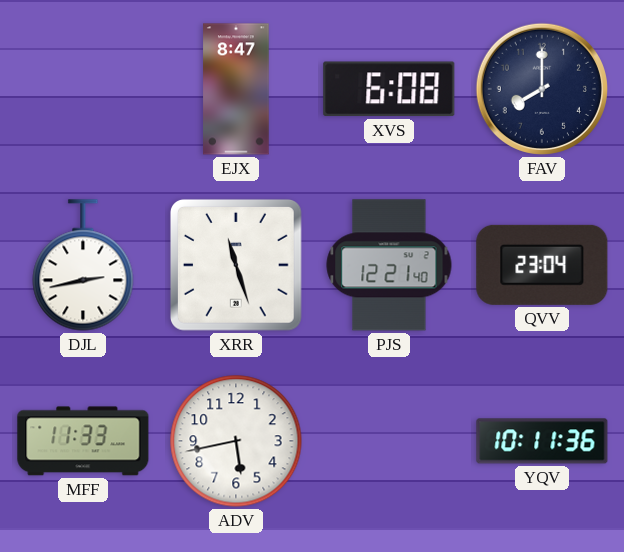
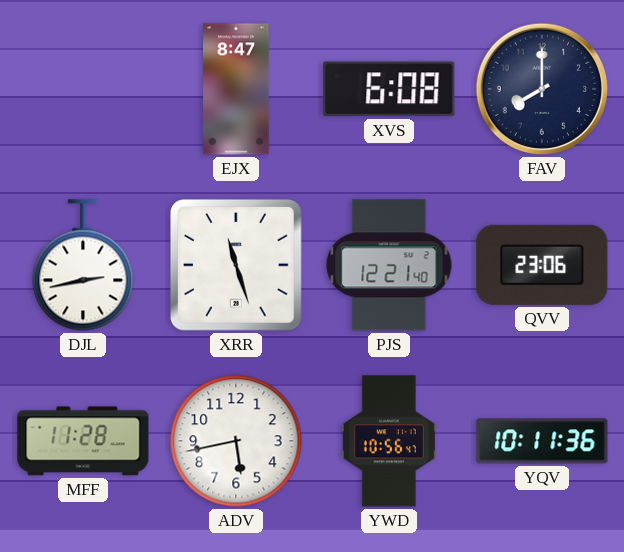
QVV: 23:04 -> 23:06 (542, 265)
MFF: 11:33 -> 11:28 (83, 441)
YWD: none -> 10:56 (389, 441)
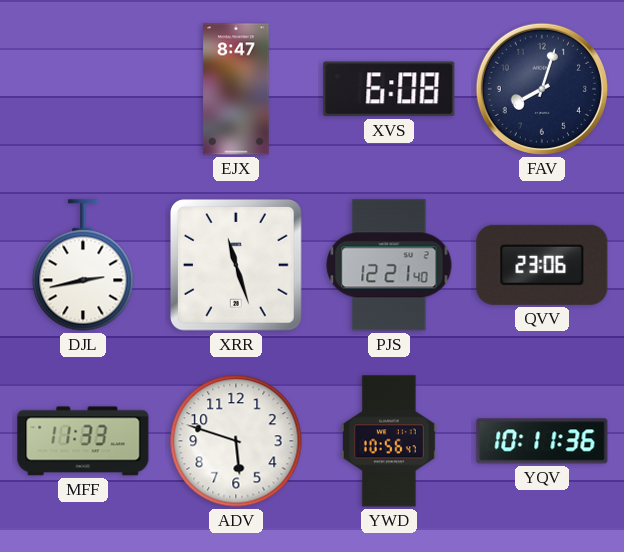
FAV: 8:00 -> 8:03 (542, 89)
MFF: 11:28 -> 11:33 (83, 441)
ADV: 5:43 -> 5:48 (236, 441)
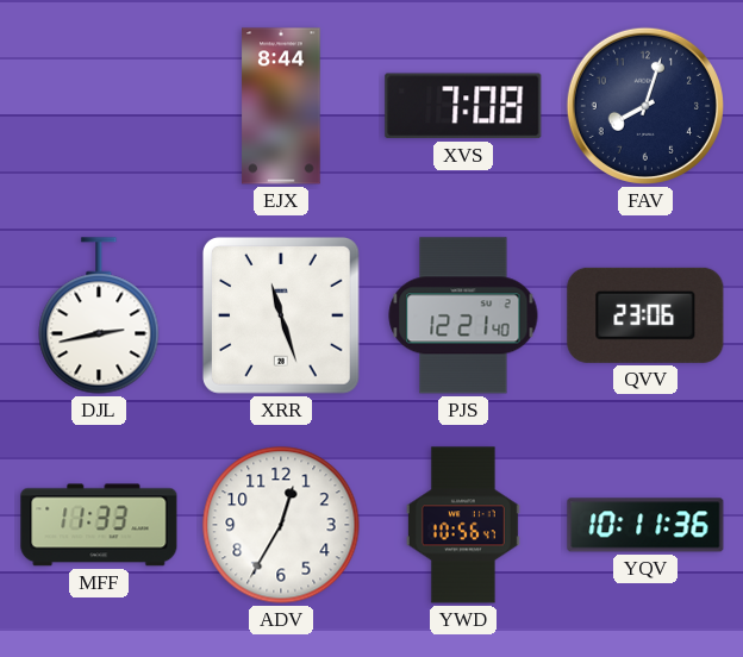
EJX: 8:47 -> 8:44 (281, 106)
XVS: 6:08 -> 7:08 (463, 106)
ADV: 5:48 -> 12:35 (281, 525)
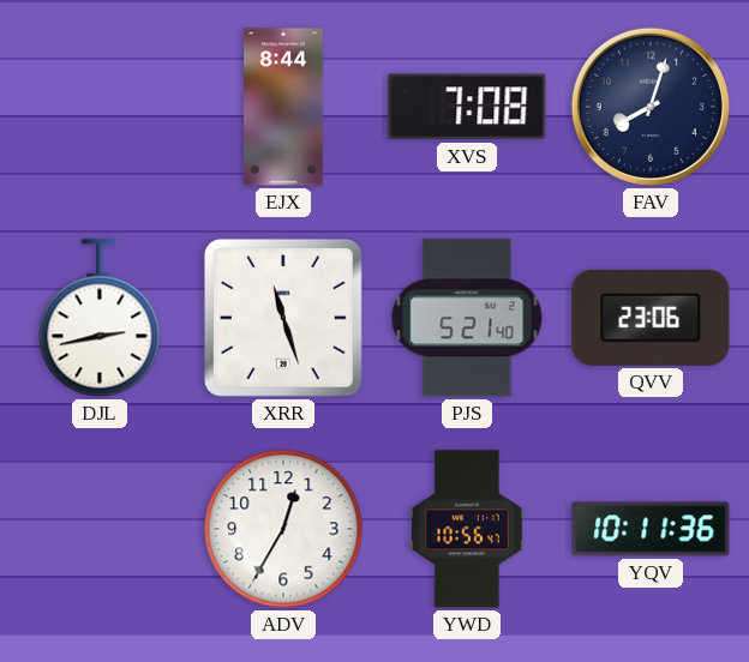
PJS: 12:21 -> 5:21 (467, 318)
MFF: 11:33 -> none (99, 525)
